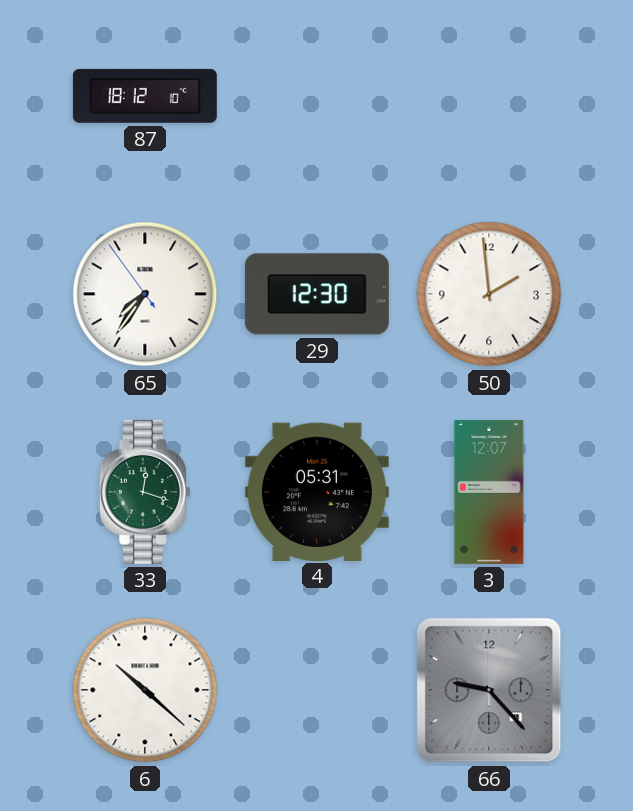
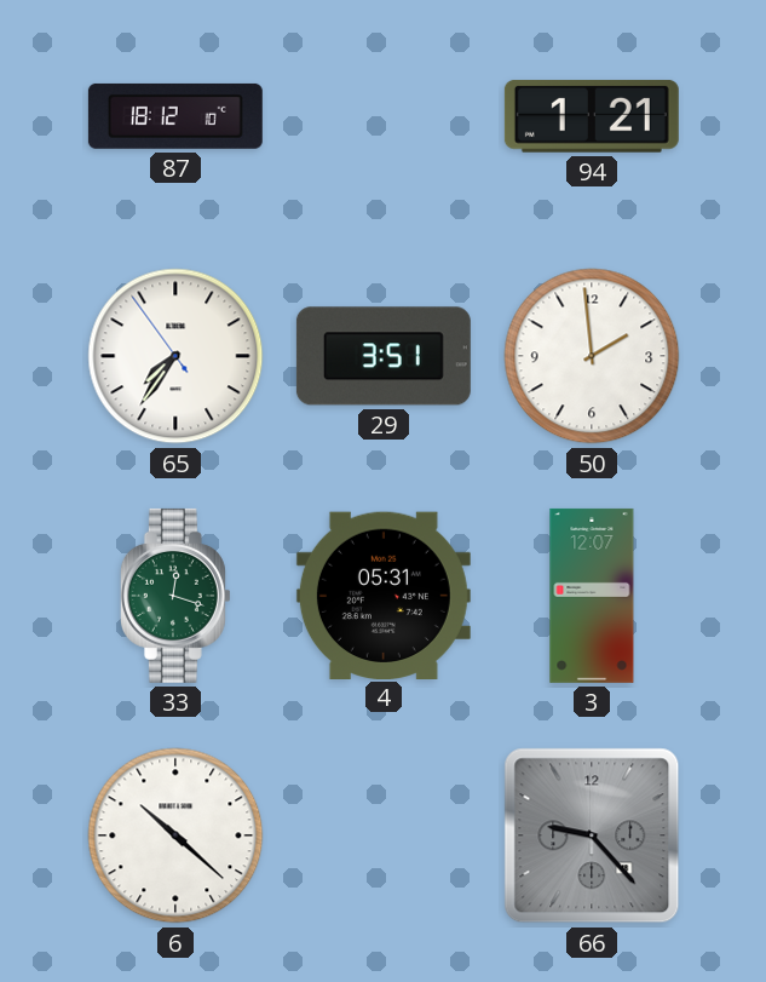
94: none -> 1:21 (592, 116)
29: 12:30 -> 3:51 (384, 356)
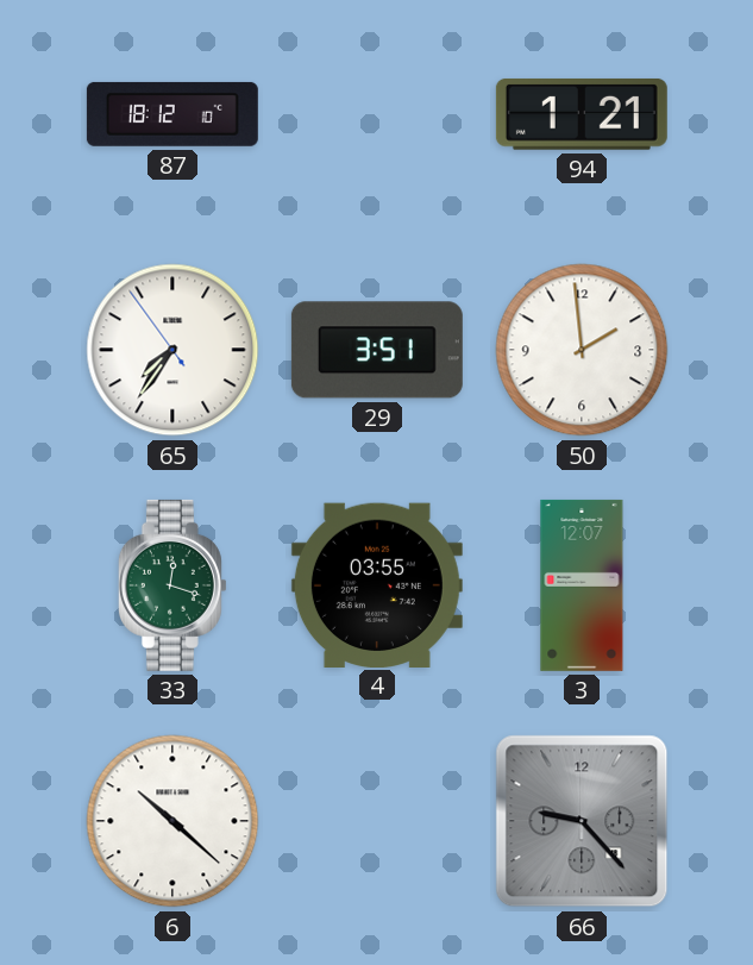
4: 05:31 -> 03:55 (377, 584)
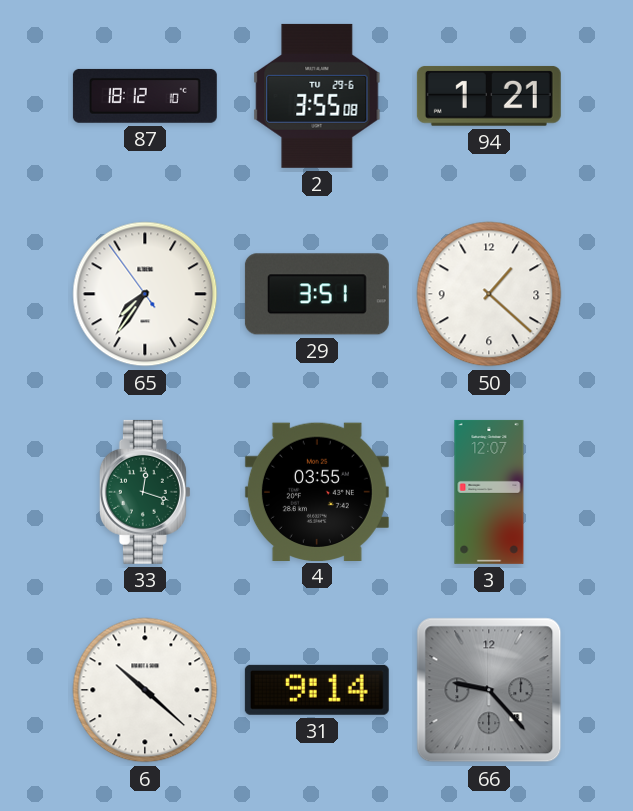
2: none -> 3:55 (317, 96)
50: 1:59 -> 1:22 (489, 294)
31: none -> 9:14 (317, 690)
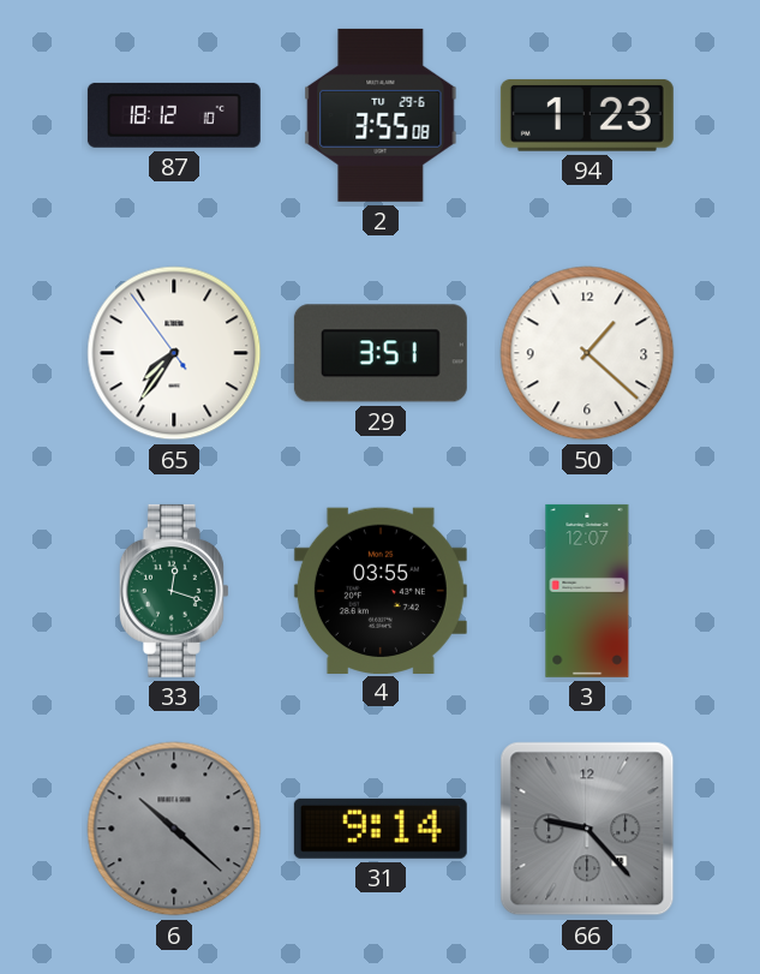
94: 1:21 -> 1:23 (587, 115)
6 dial: white -> grey (174, 829)
